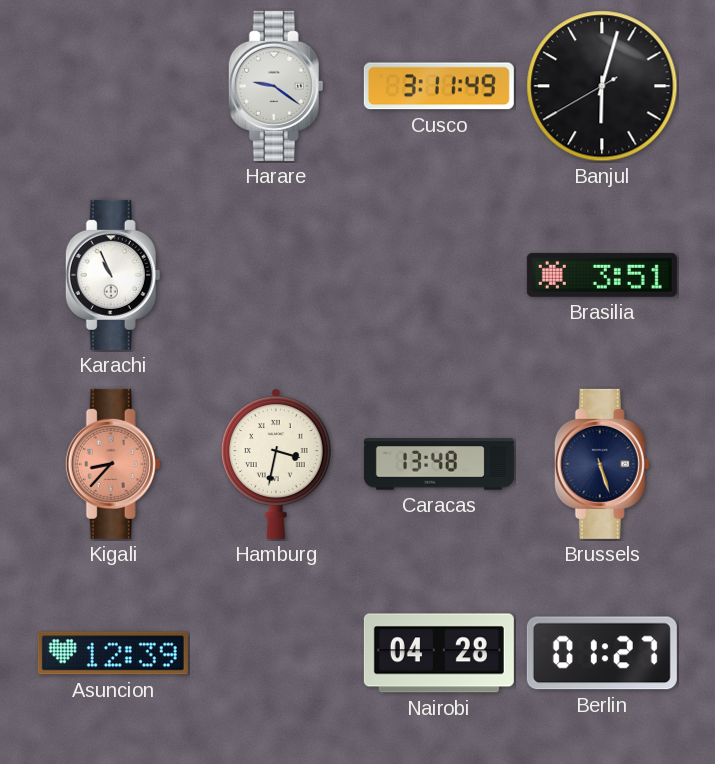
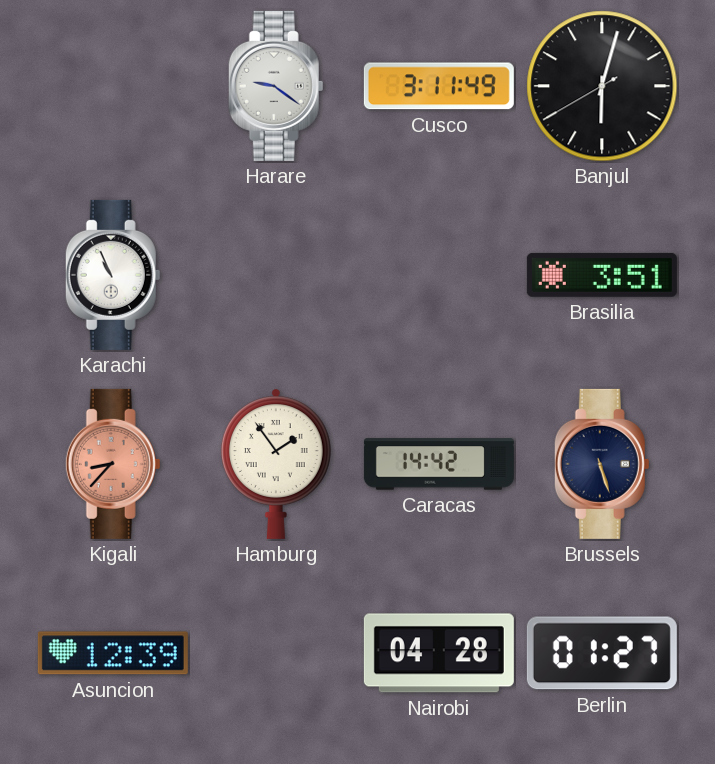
Hamburg: 3:32 -> 1:54 (276, 464)
Caracas: 13:48 -> 14:42 (439, 464)
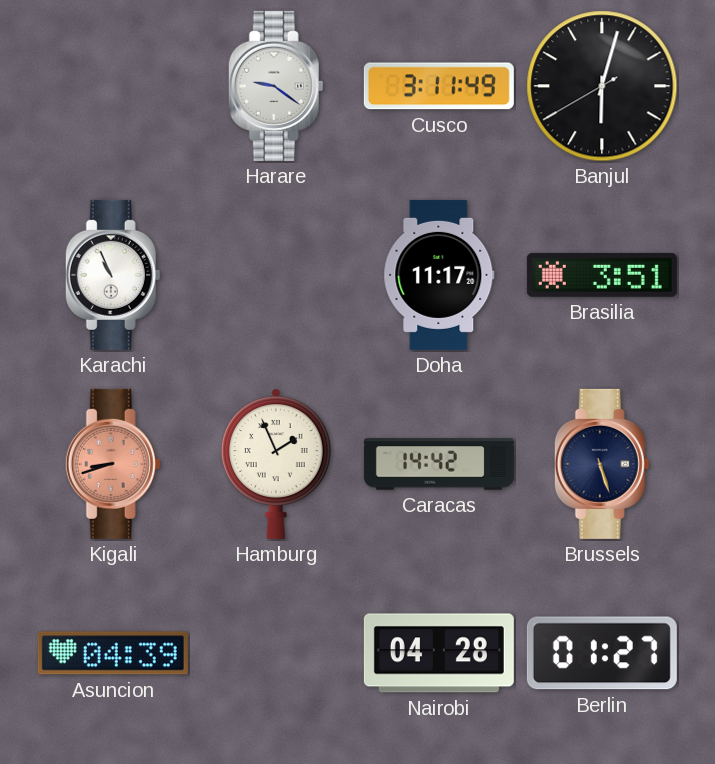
Doha: none -> 11:17 (439, 275)
Kigali: 8:37 -> 8:42 (113, 464)
Hamburg: 1:54 -> 1:56 (276, 464)
Asuncion: 12:39 -> 04:39 (113, 653)
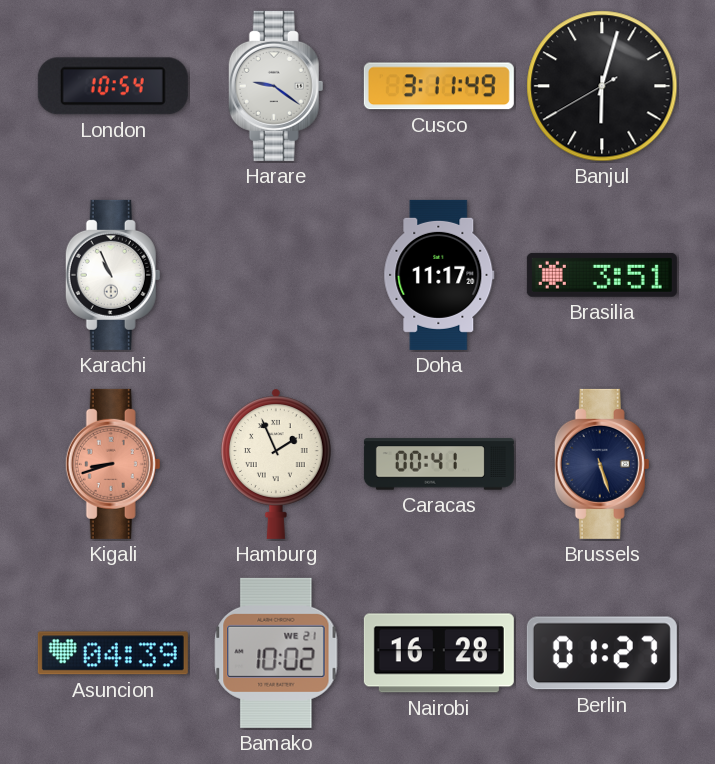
London: none -> 10:54 (113, 86)
Caracas: 14:42 -> 00:41 (439, 464)
Bamako: none -> 10:02 (276, 653)
Nairobi: 04:28 -> 16:28 (439, 653)
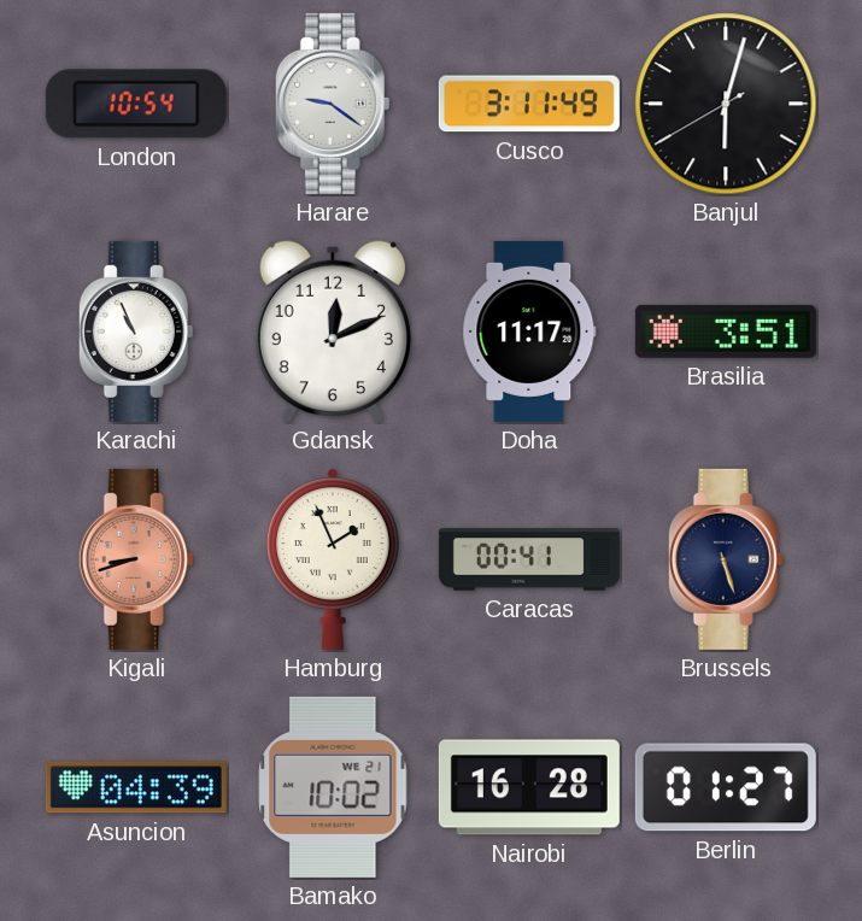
Gdansk: none -> 12:11 (333, 332)
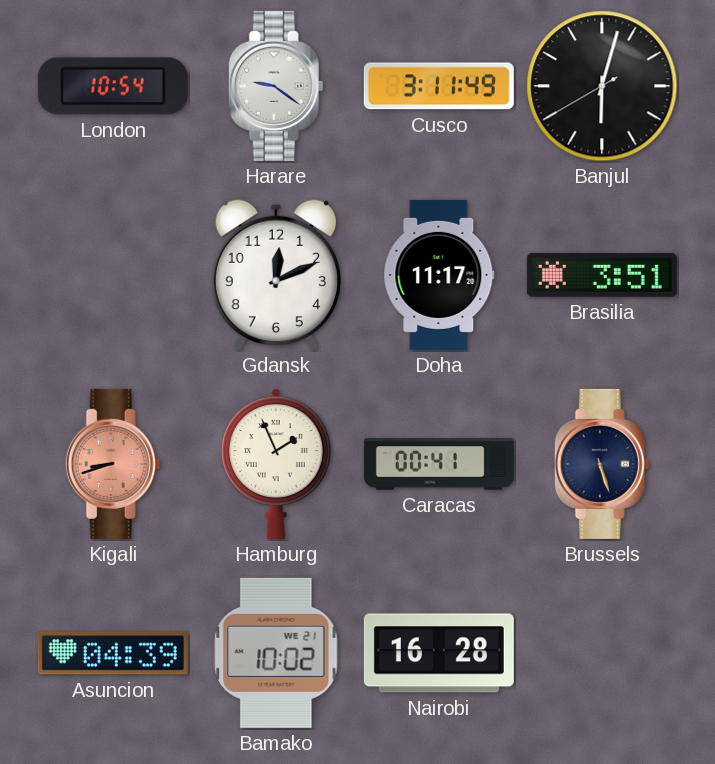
Karachi: 10:56 -> none (136, 332)
Berlin: 01:27 -> none (726, 787)
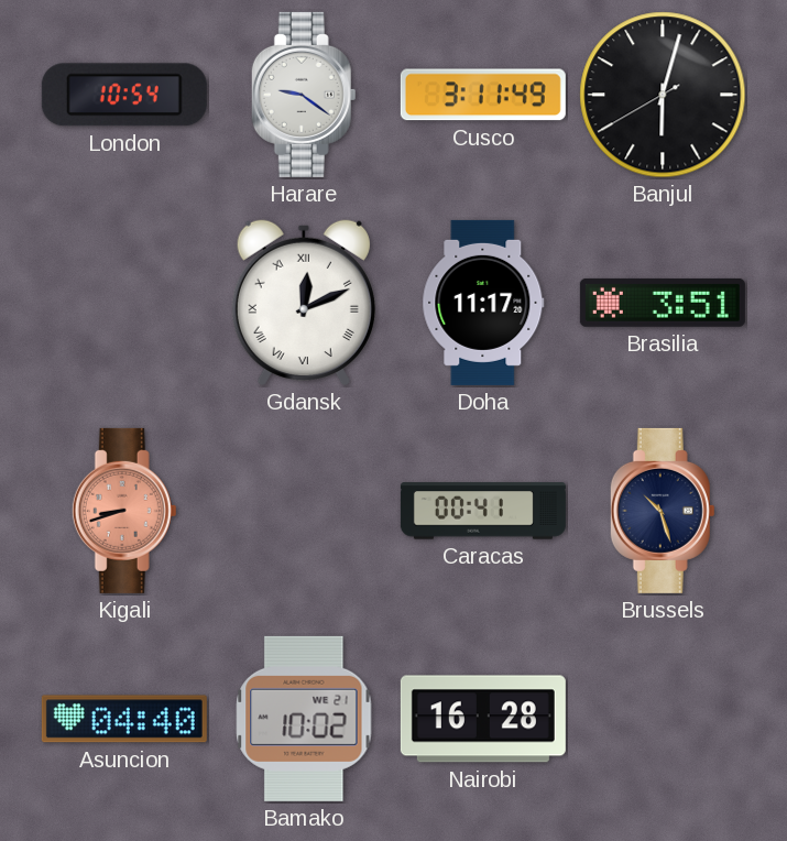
Gdansk numerals: Arabic -> Roman (304, 303)
Hamburg: 1:56 -> none (276, 464)
Brussels: 5:27 -> 10:27 (663, 511)
Asuncion: 04:39 -> 04:40 (124, 719)
